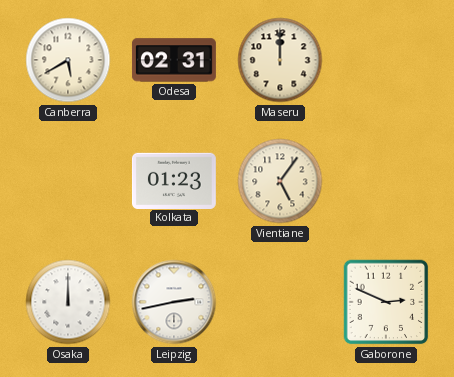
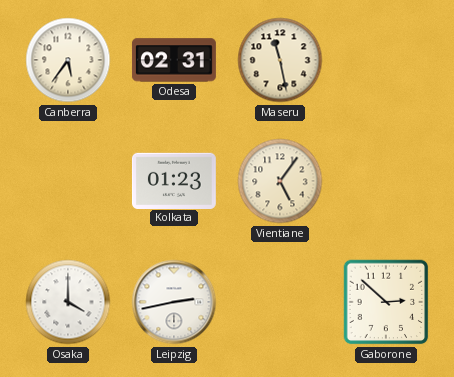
Canberra: 5:40 -> 5:36 (68, 60)
Maseru: 12:00 -> 11:28 (280, 60)
Osaka: 12:00 -> 4:00 (68, 302)
Gaborone: 2:49 -> 2:52 (386, 302)
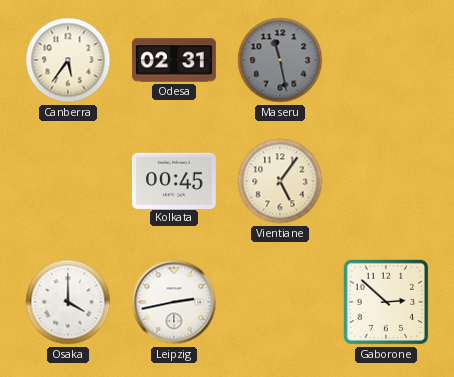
Maseru dial: cream -> grey (280, 60)
Kolkata: 01:23 -> 00:45 (174, 180)
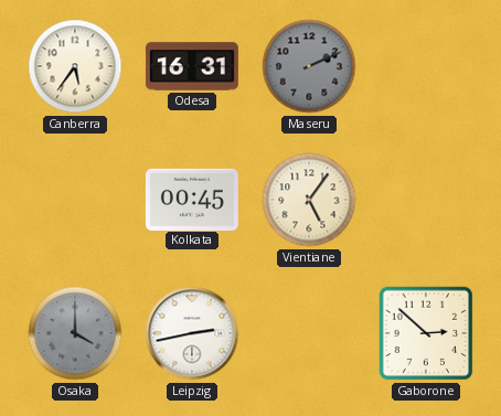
Odesa: 02:31 -> 16:31 (192, 66)
Maseru: 11:28 -> 2:11 (309, 66)
Osaka dial: white -> grey (75, 333)
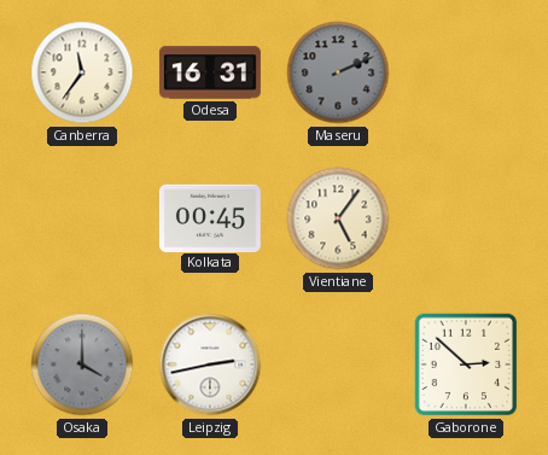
Canberra: 5:36 -> 11:36 (82, 72)
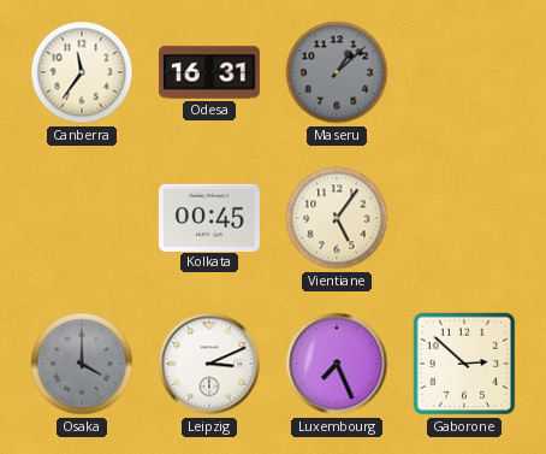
Maseru: 2:11 -> 1:08 (337, 72)
Leipzig: 2:43 -> 3:11 (209, 364)
Luxembourg: none -> 7:26 (337, 364)
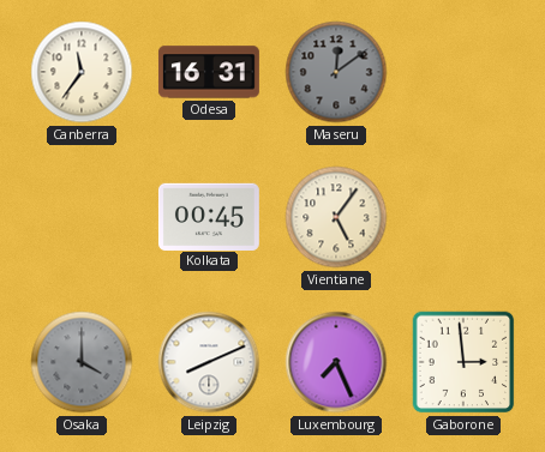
Maseru: 1:08 -> 12:09 (336, 72)
Leipzig: 3:11 -> 8:11 (209, 362)
Gaborone: 2:52 -> 2:59 (463, 362)
